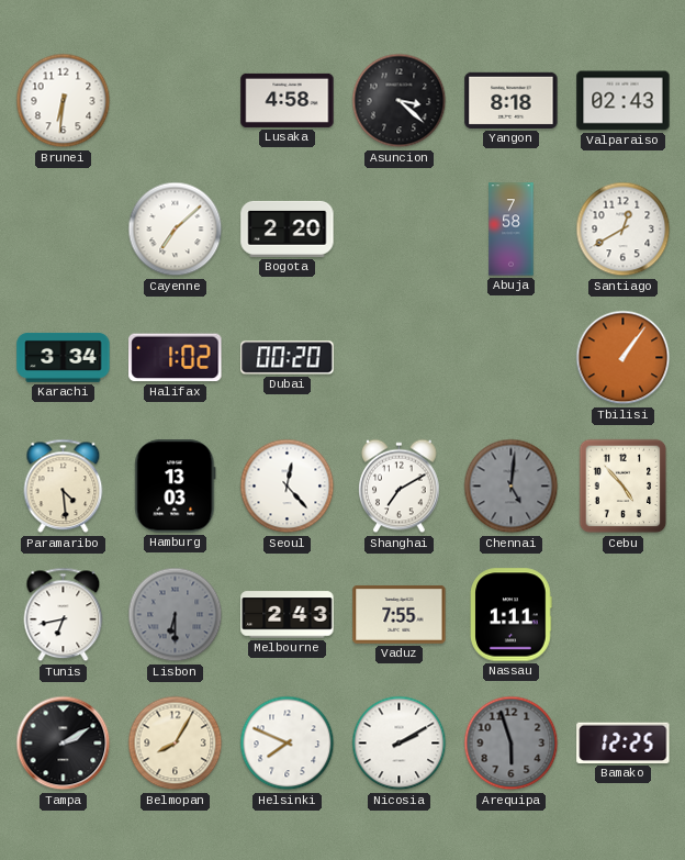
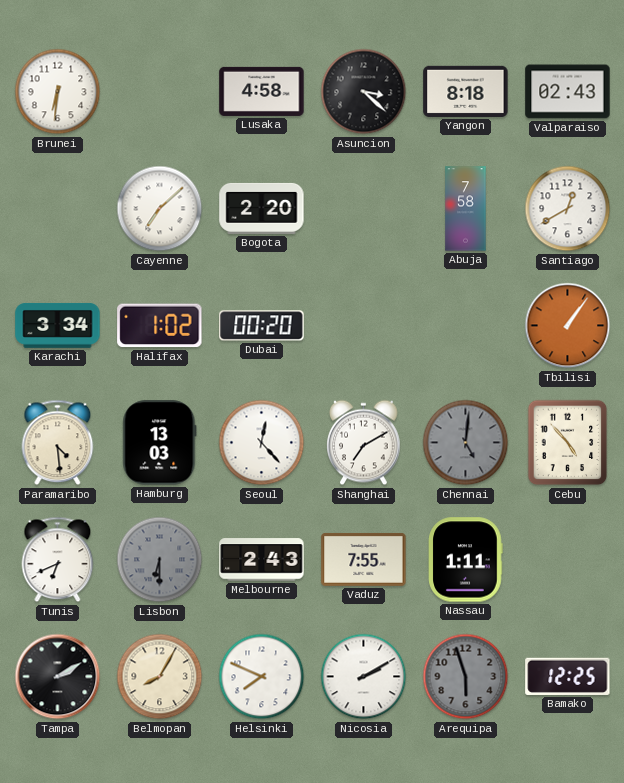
Tunis: 6:43 -> 6:41 (58, 560)
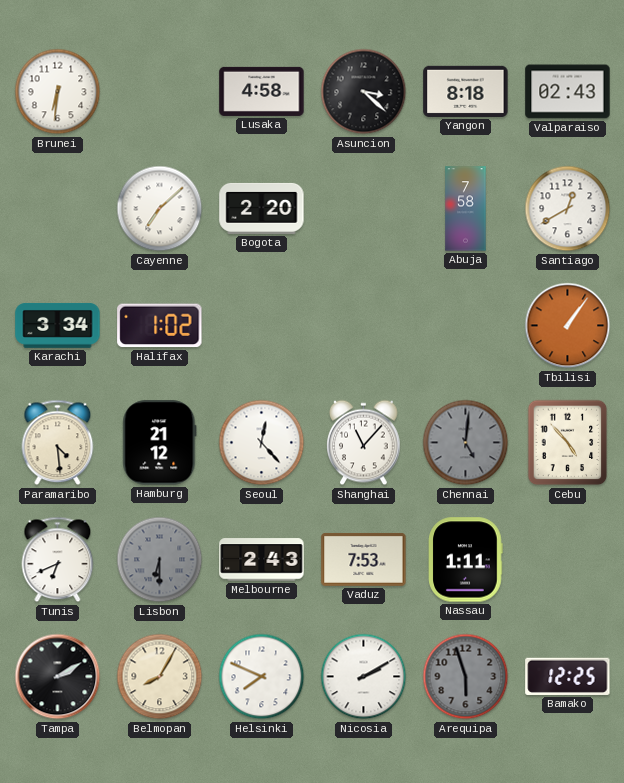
Dubai: 00:20 -> none (262, 326)
Hamburg: 13:03 -> 21:12 (160, 443)
Shanghai: 7:10 -> 11:07 (364, 443)
Vaduz: 7:55 -> 7:53 (364, 559)
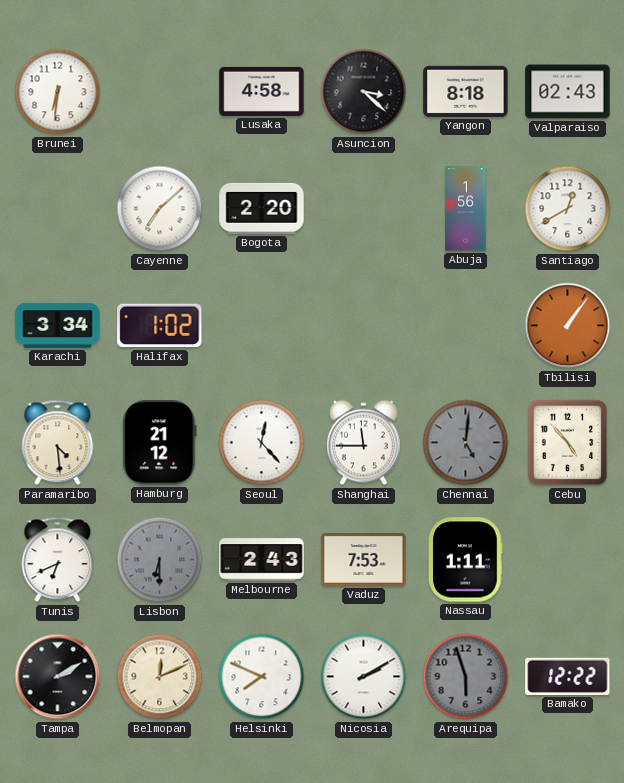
Abuja: 7:58 -> 1:56 (466, 209)
Shanghai: 11:07 -> 11:45 (364, 443)
Belmopan: 8:05 -> 12:11 (160, 677)
Bamako: 12:25 -> 12:22 (568, 676)
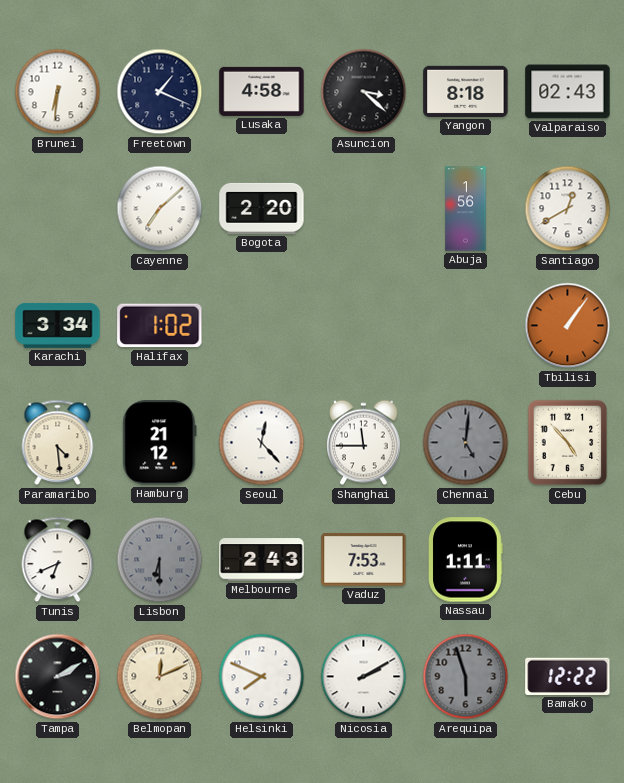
Freetown: none -> 1:19 (160, 92)
